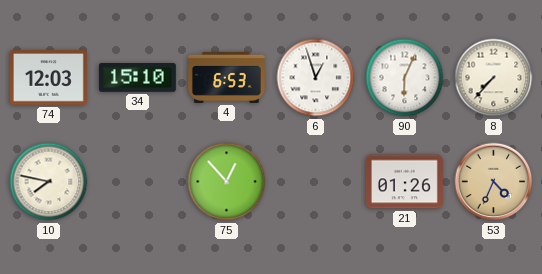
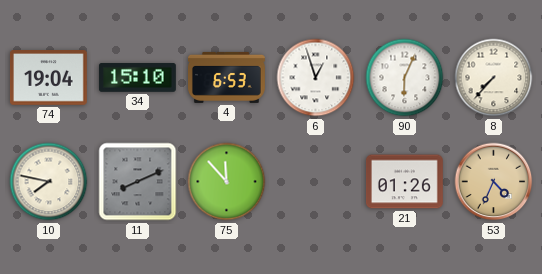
74: 12:03 -> 19:04 (48, 78)
11: none -> 8:11 (138, 182)
75: 12:53 -> 11:53 (227, 182)
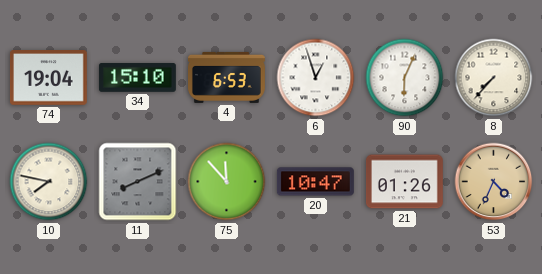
20: none -> 10:47 (315, 182)
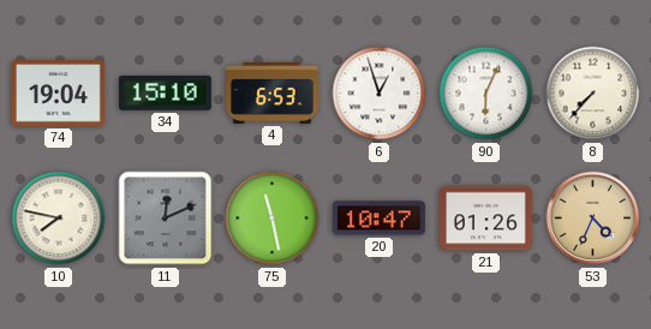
11: 8:11 -> 12:11 (166, 219)
75: 11:53 -> 11:28 (273, 219)
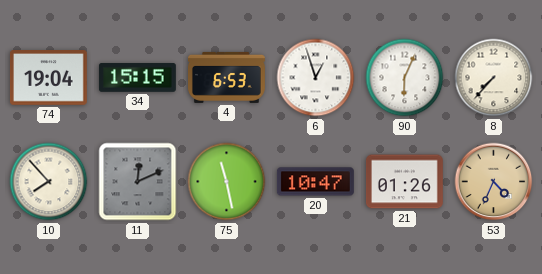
34: 15:10 -> 15:15 (137, 78)
10: 7:47 -> 7:53 (49, 182)
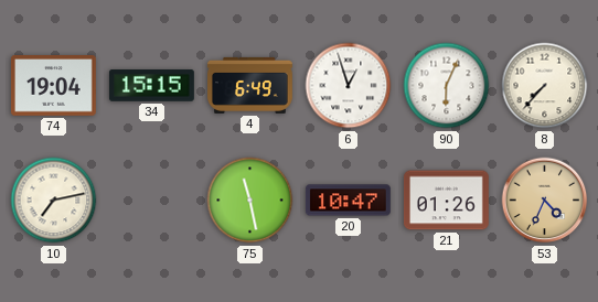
4: 6:53 -> 6:49 (250, 85)
10: 7:53 -> 7:13 (54, 201)
11: 12:11 -> none (138, 182)
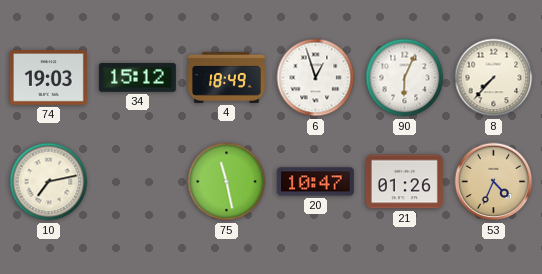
74: 19:04 -> 19:03 (48, 78)
34: 15:15 -> 15:12 (137, 78)
4: 6:49 -> 18:49 (227, 77)
